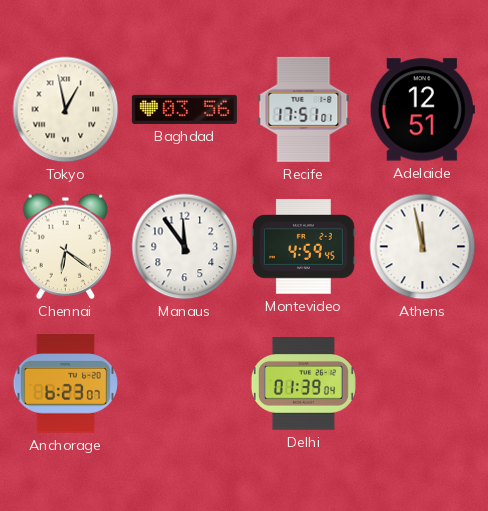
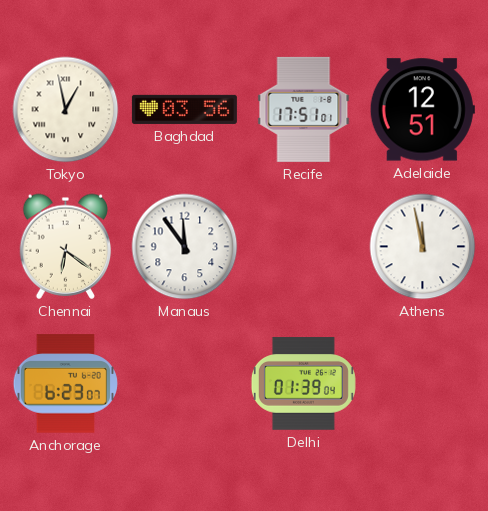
Montevideo: 4:59 -> none (303, 247)
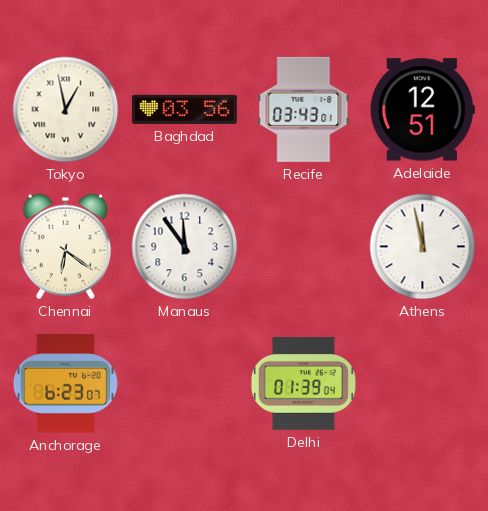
Recife: 17:51 -> 03:43 (304, 109)
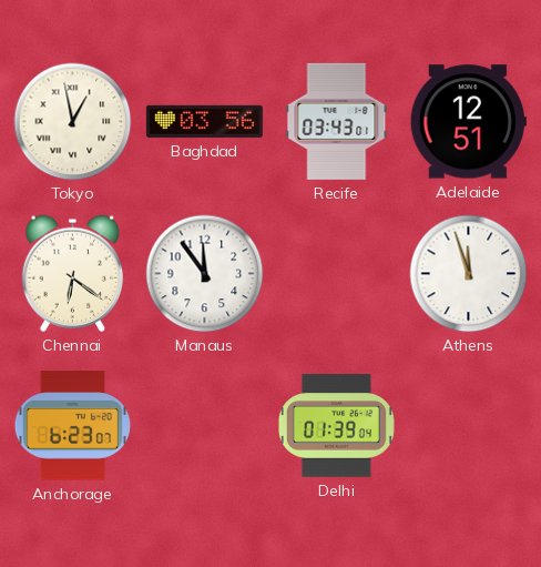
Athens: 11:58 -> 11:57 (469, 274)
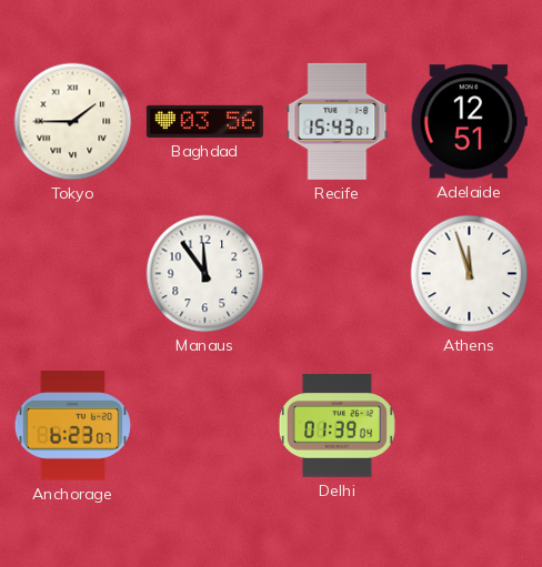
Tokyo: 12:58 -> 1:45 (73, 122)
Recife: 03:43 -> 15:43 (338, 121)
Chennai: 6:21 -> none (73, 273)
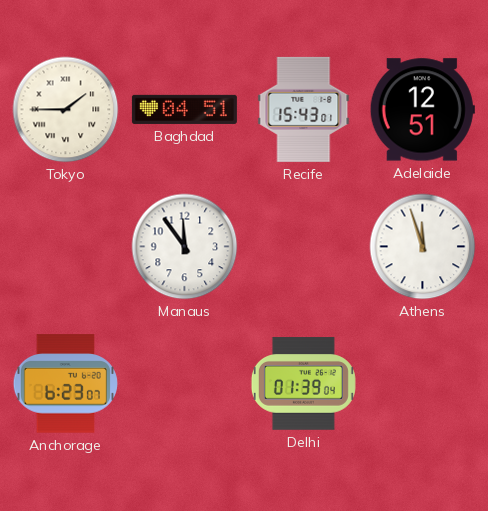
Baghdad: 03:56 -> 04:51 (184, 109)
